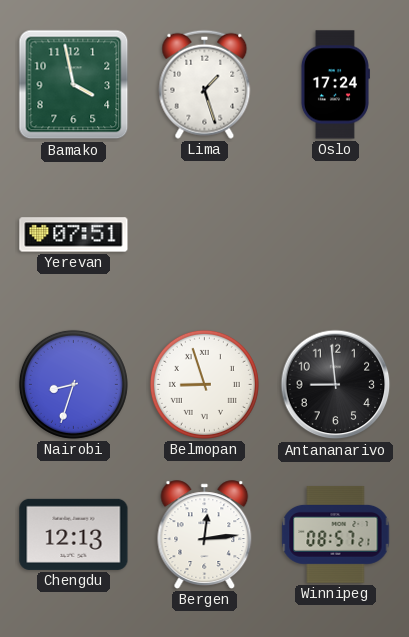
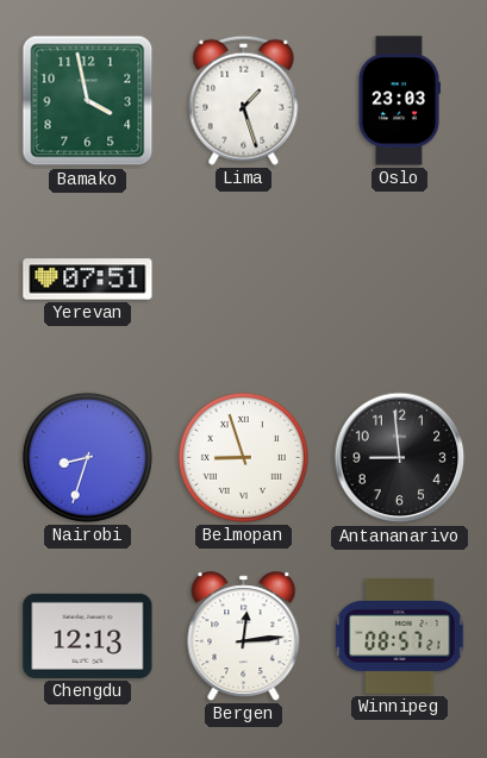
Oslo: 17:24 -> 23:03 (399, 101)
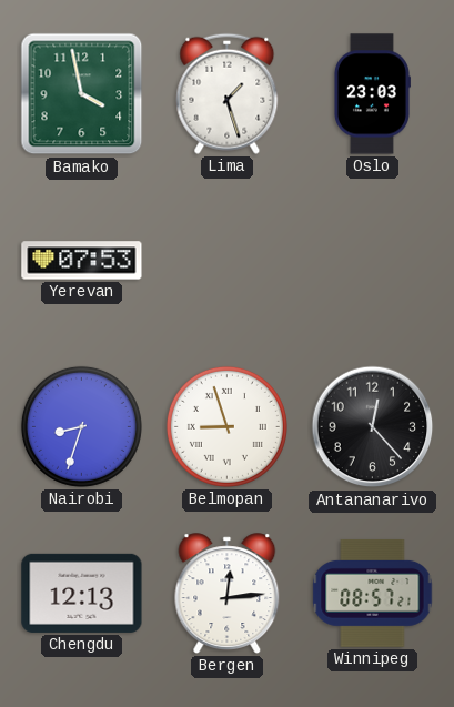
Yerevan: 07:51 -> 07:53 (82, 261)
Antananarivo: 8:59 -> 12:23 (373, 427)
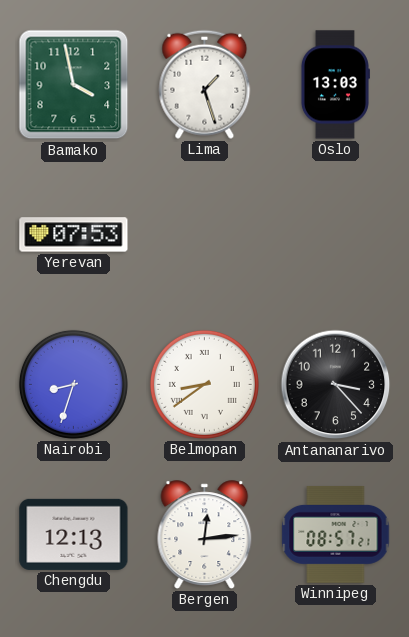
Oslo: 23:03 -> 13:03 (335, 85)
Belmopan: 8:57 -> 8:39 (204, 384)
Antananarivo: 12:23 -> 3:23 (336, 385)
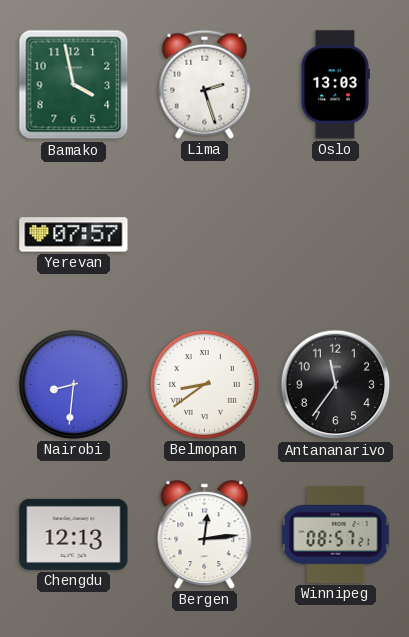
Lima: 1:27 -> 2:27 (205, 84)
Yerevan: 07:53 -> 07:57 (74, 235)
Nairobi: 8:33 -> 8:31 (73, 384)
Antananarivo: 3:23 -> 11:36 (336, 385)
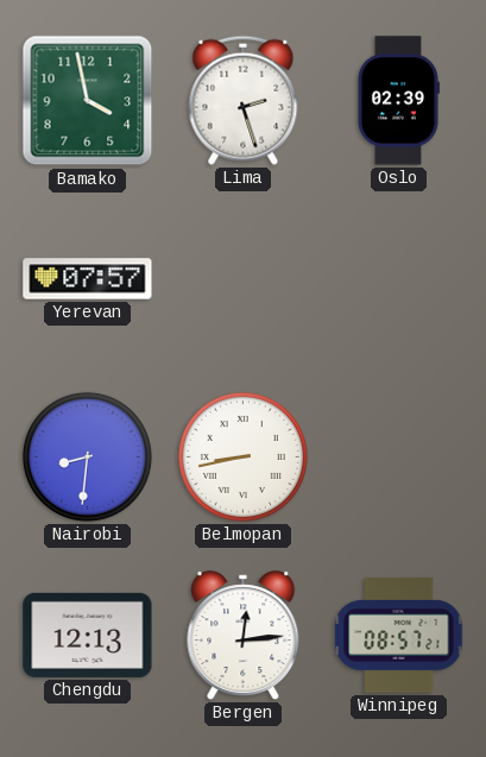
Oslo: 13:03 -> 02:39 (398, 101)
Belmopan: 8:39 -> 8:43 (242, 456)
Antananarivo: 11:36 -> none (336, 385)
